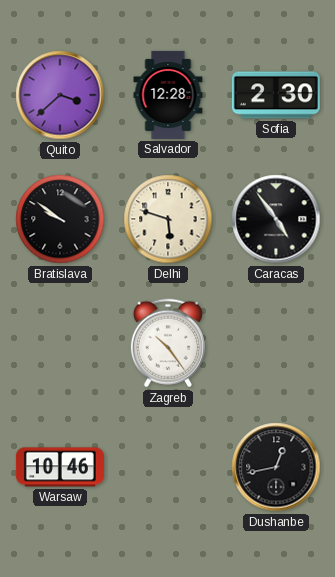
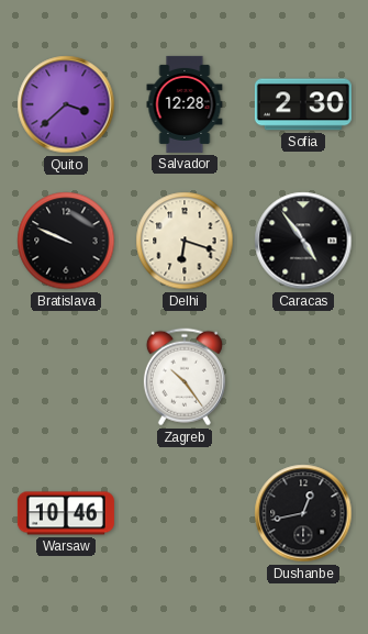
Bratislava: 9:51 -> 9:49 (66, 241)
Delhi: 5:48 -> 6:18 (185, 241)
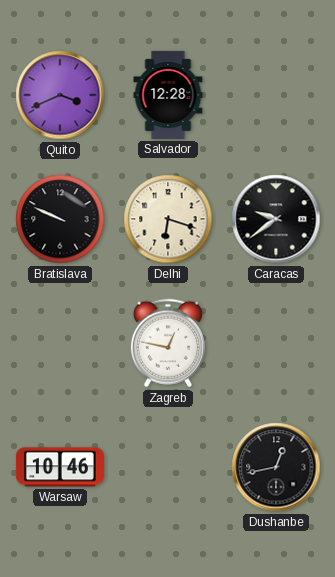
Quito: 3:38 -> 3:41 (60, 95)
Sofia: 2:30 -> none (303, 104)
Caracas: 4:54 -> 9:39 (276, 219)
Zagreb: 10:24 -> 12:47 (168, 343)
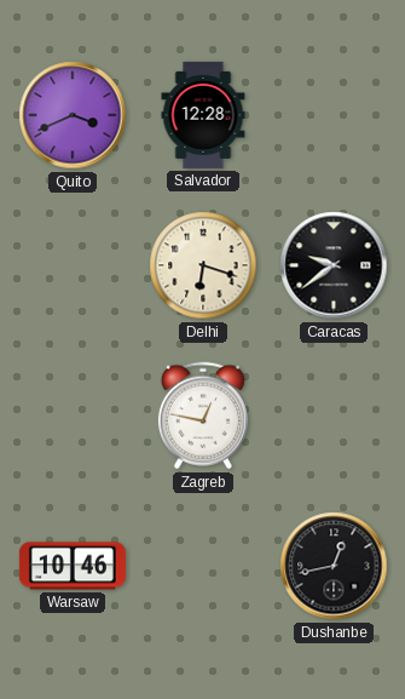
Bratislava: 9:49 -> none (60, 219)
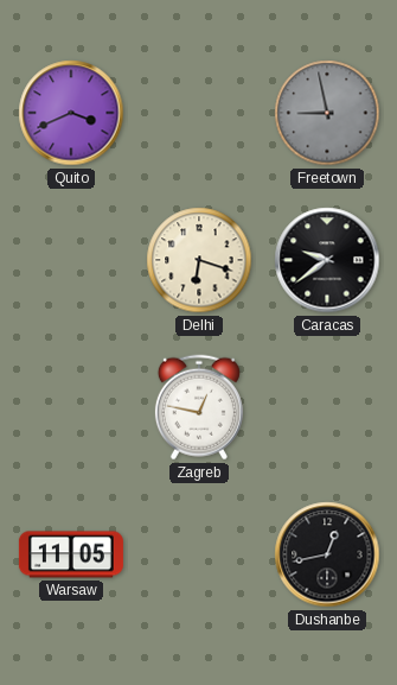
Salvador: 12:28 -> none (203, 115)
Freetown: none -> 8:58 (327, 113)
Warsaw: 10:46 -> 11:05 (71, 554)
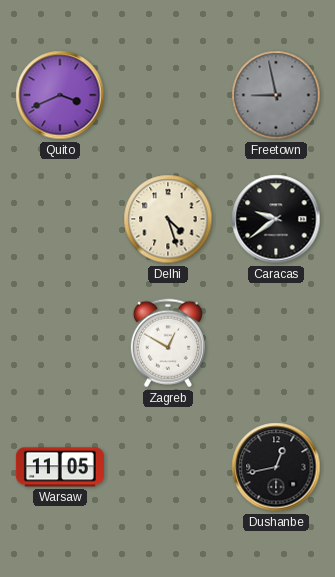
Delhi: 6:18 -> 4:27 (168, 219)
Zagreb: 12:47 -> 12:50 (168, 343)
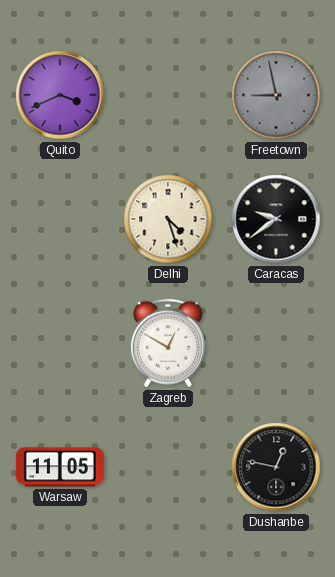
Dushanbe: 12:43 -> 12:47 (276, 467)
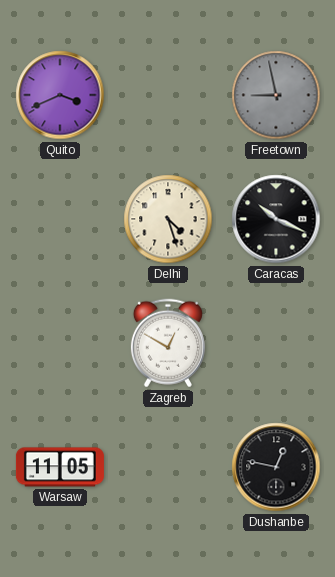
Caracas: 9:39 -> 10:19 (276, 219)
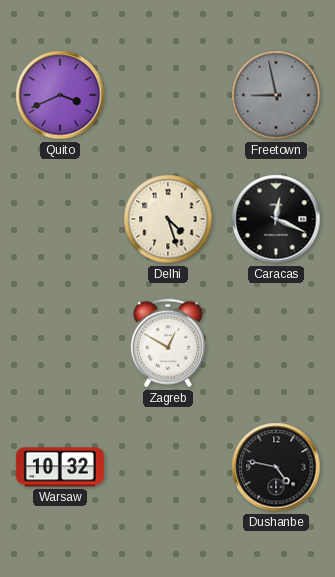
Caracas: 10:19 -> 12:19 (276, 219)
Warsaw: 11:05 -> 10:32 (60, 467)
Dushanbe: 12:47 -> 4:47 (276, 467)
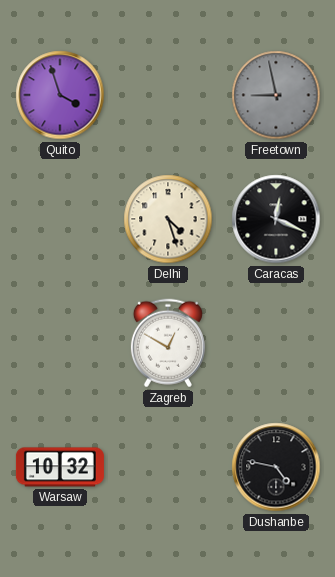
Quito: 3:41 -> 3:57 (60, 95)
